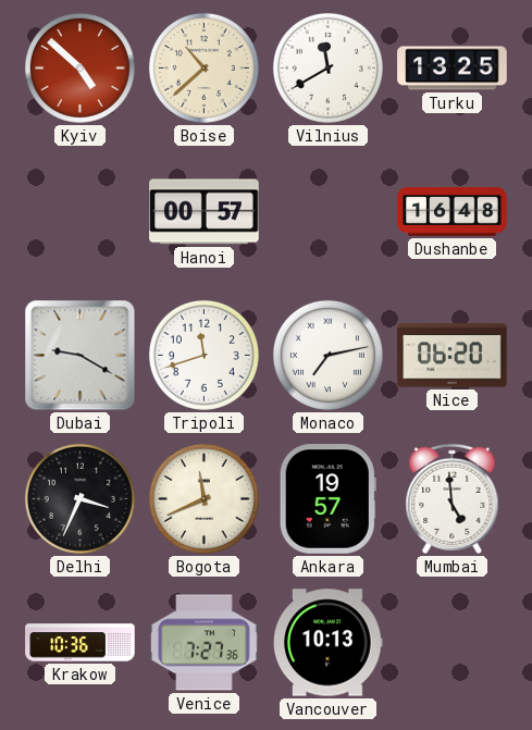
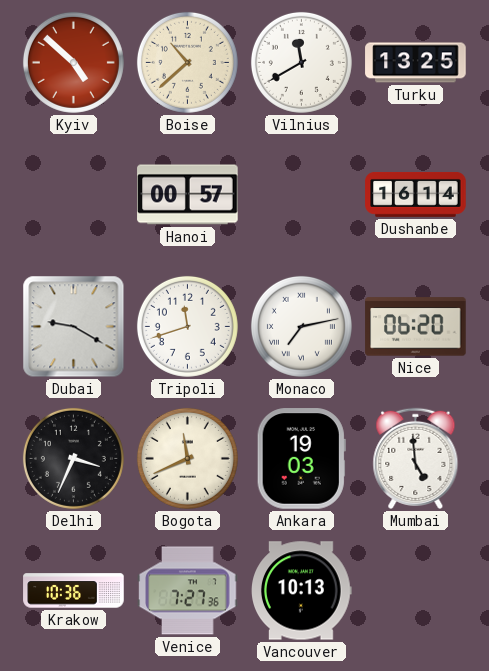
Dushanbe: 16:48 -> 16:14 (416, 194)
Ankara: 19:57 -> 19:03 (301, 459)
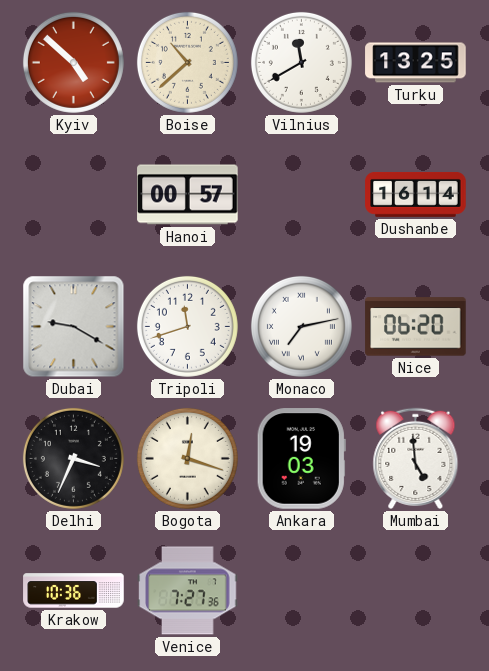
Bogota: 11:41 -> 12:18 (187, 458)
Vancouver: 10:13 -> none (302, 591)
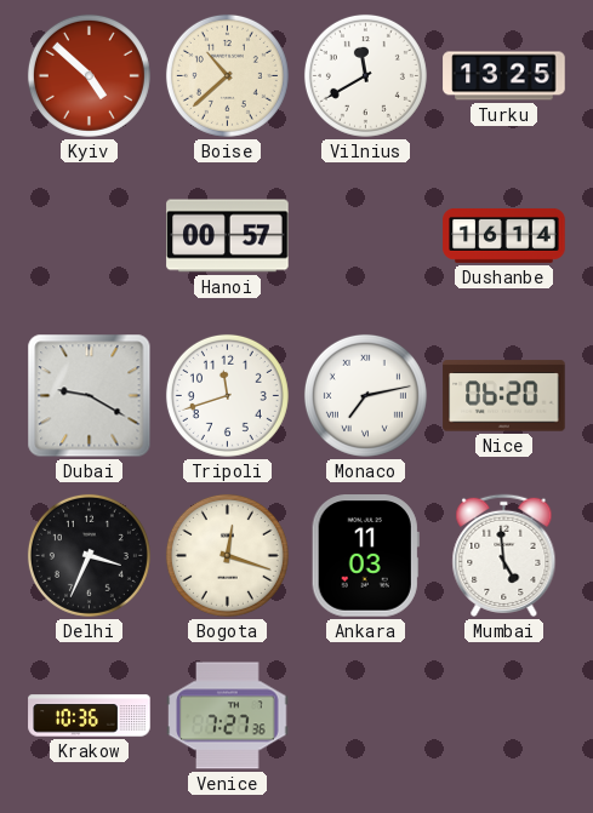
Ankara: 19:03 -> 11:03 (365, 556)
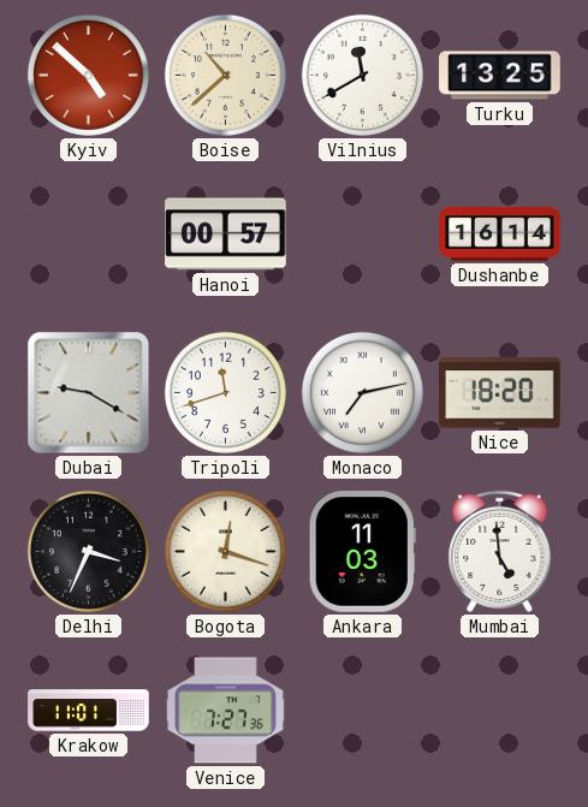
Nice: 06:20 -> 18:20 (500, 393)
Krakow: 10:36 -> 11:01 (89, 711)
